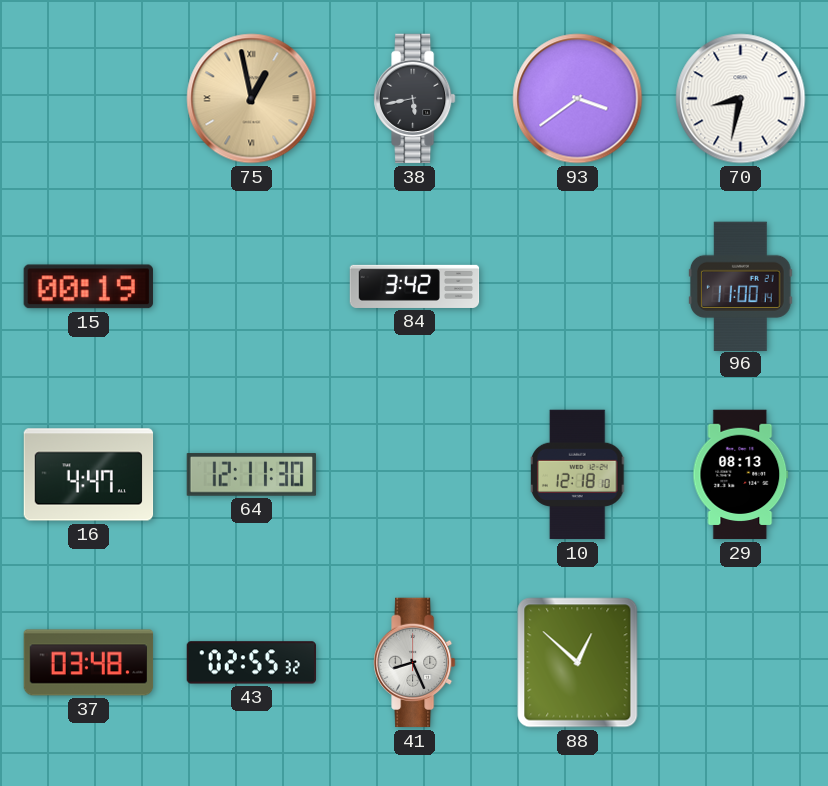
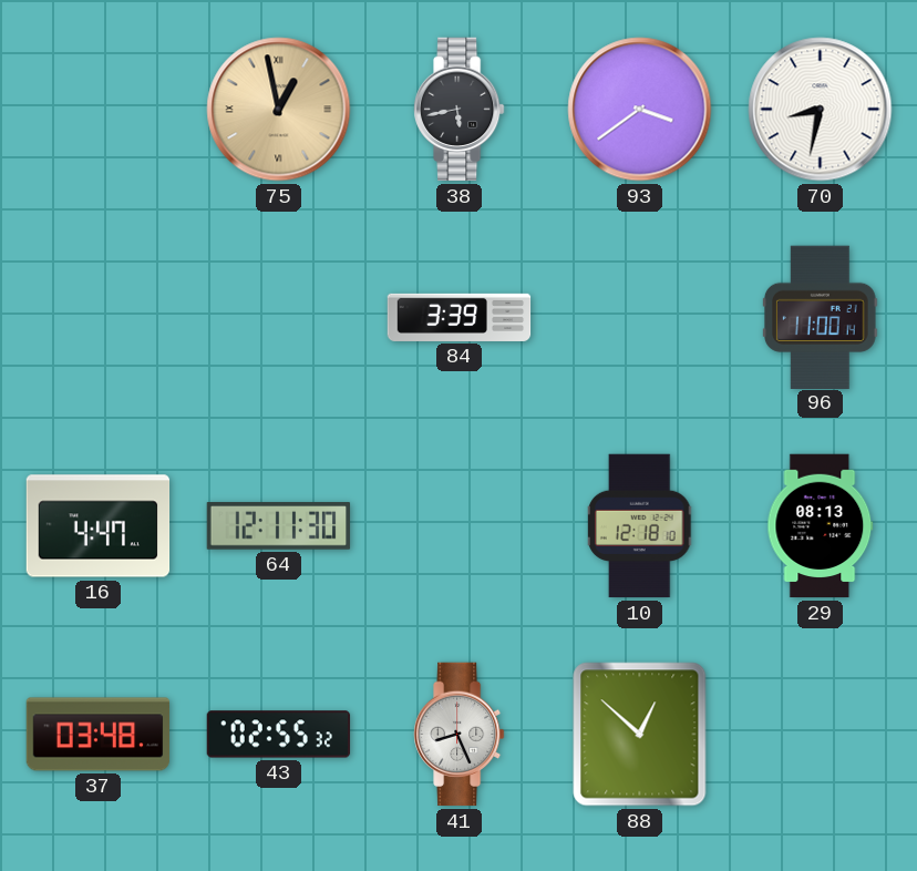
15: 00:19 -> none (88, 287)
84: 3:42 -> 3:39 (460, 317)
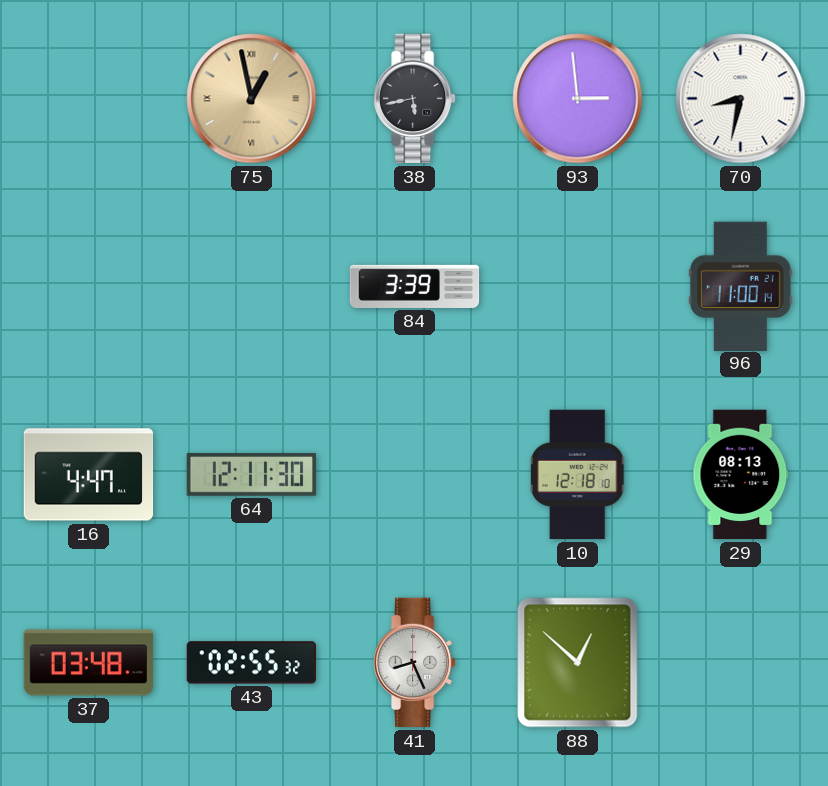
93: 3:39 -> 2:59 (578, 99)
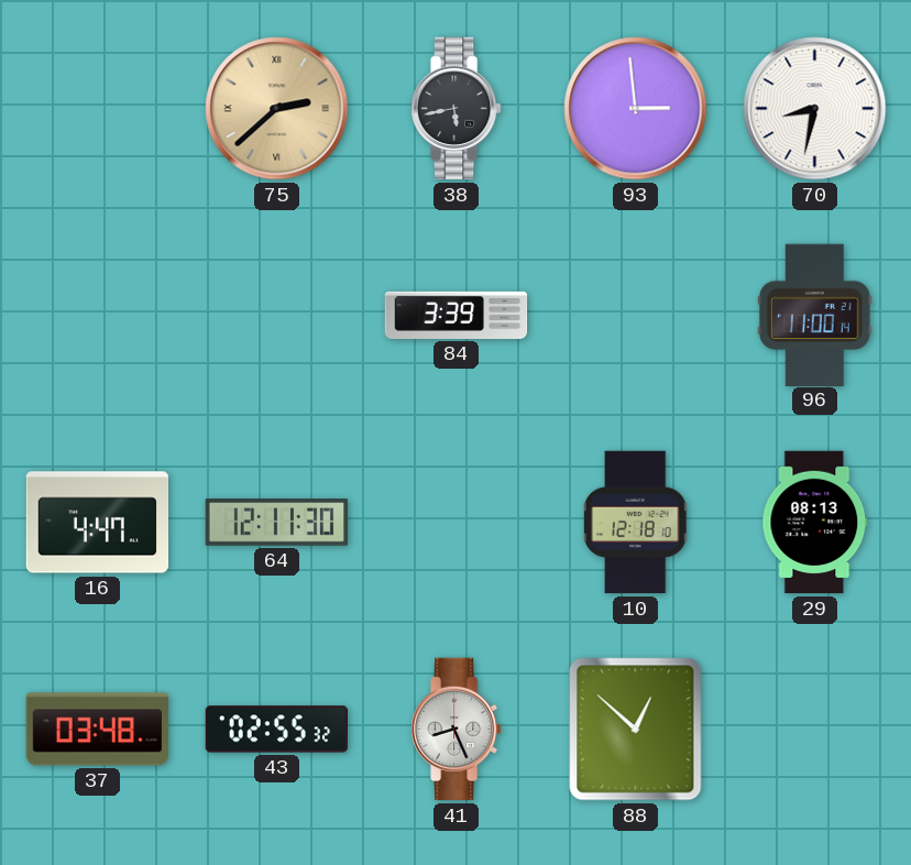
75: 12:58 -> 2:38 (277, 109)
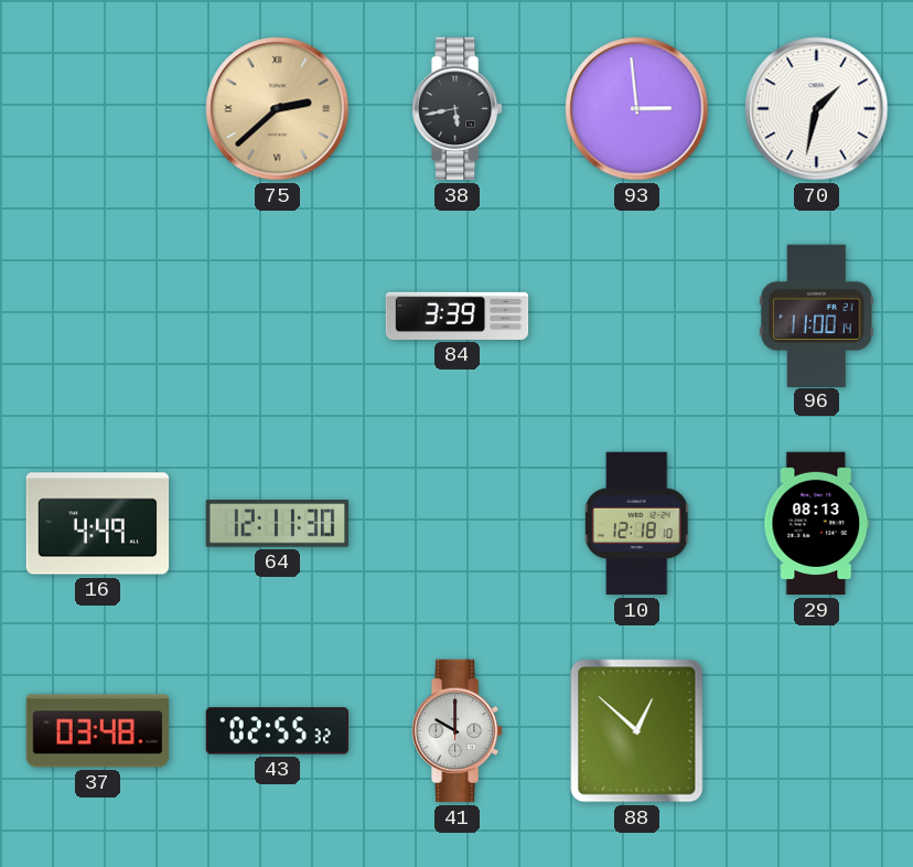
70: 8:32 -> 1:32 (817, 109)
16: 4:47 -> 4:49 (98, 524)
41: 8:26 -> 10:00 (458, 731)
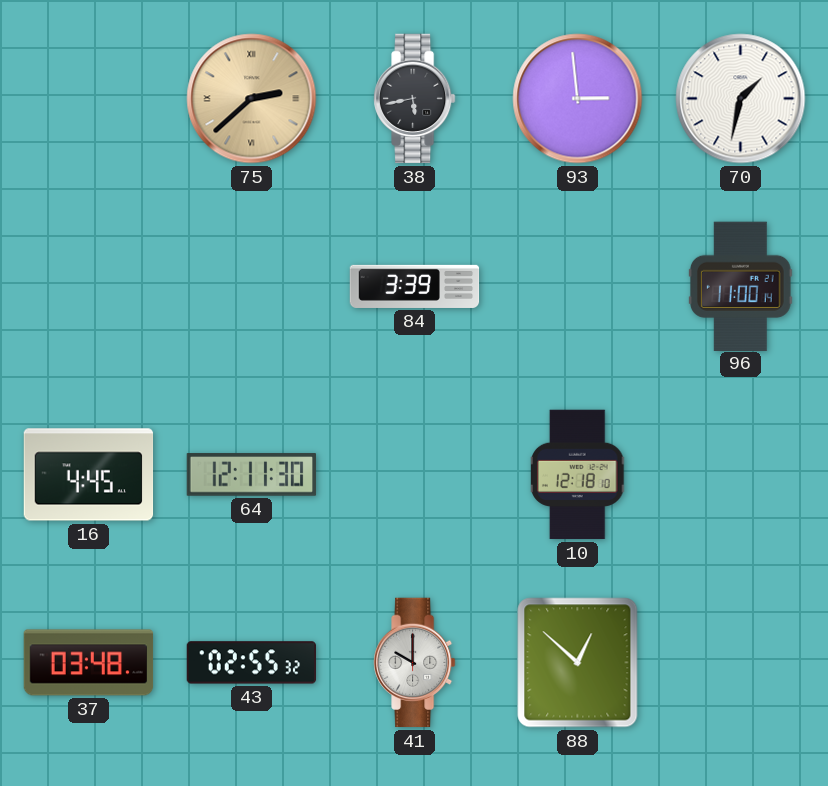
16: 4:49 -> 4:45 (89, 475)
29: 08:13 -> none (817, 524)
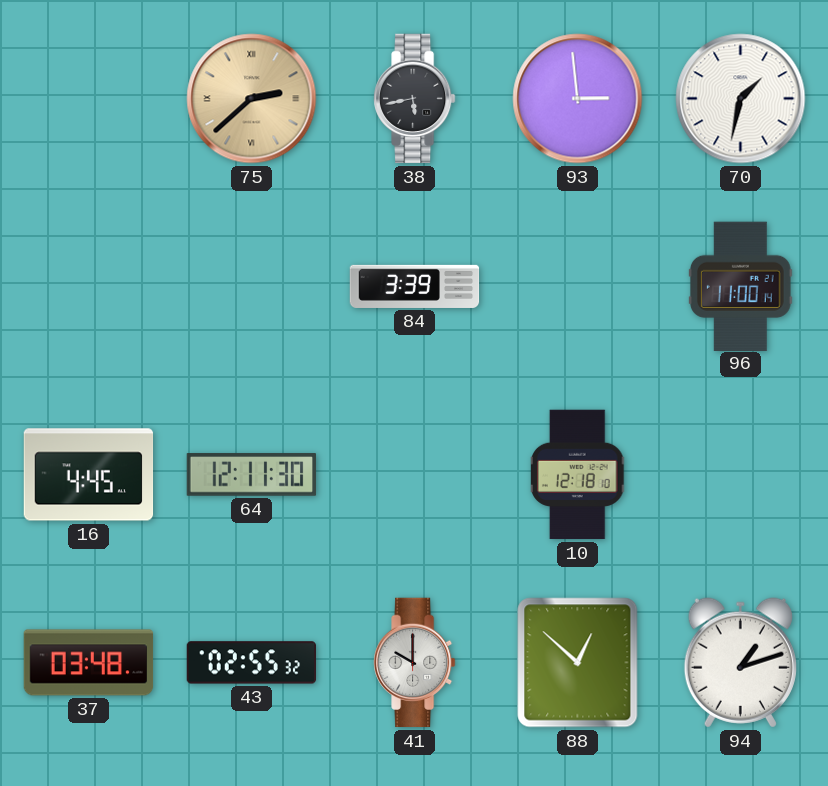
94: none -> 1:12 (740, 663)
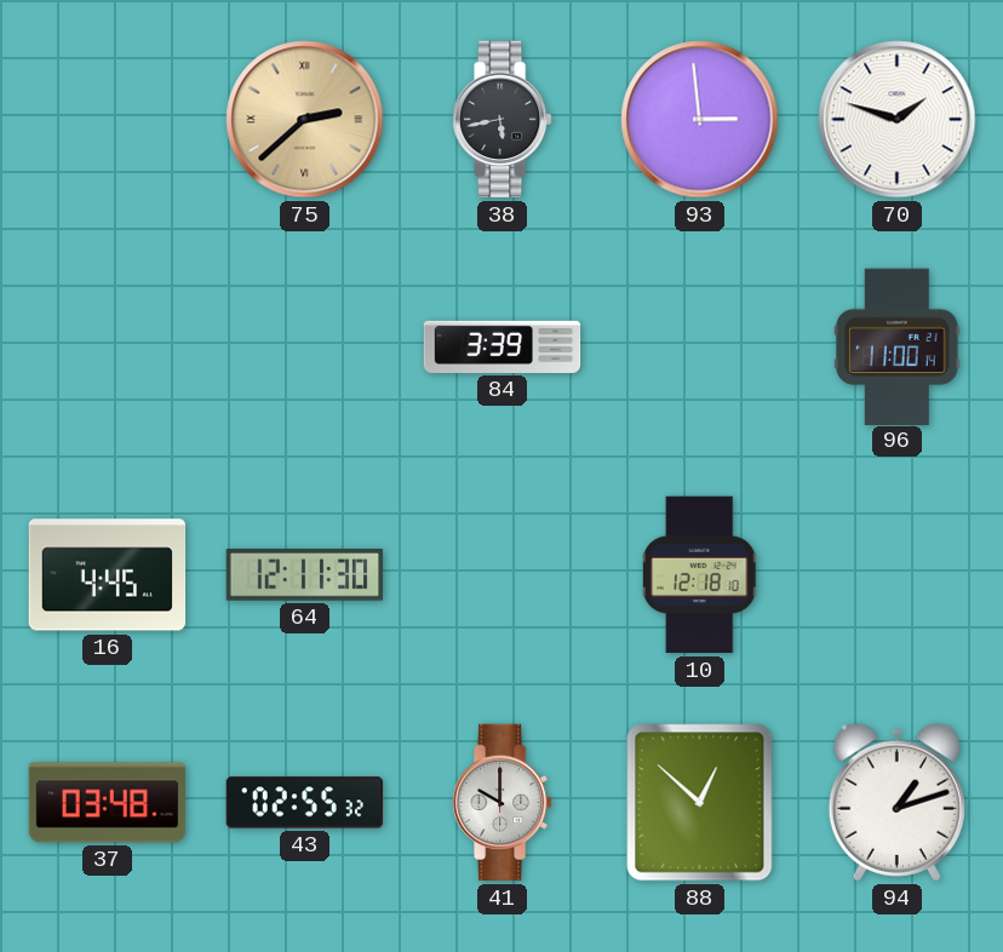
70: 1:32 -> 1:48 (898, 120)
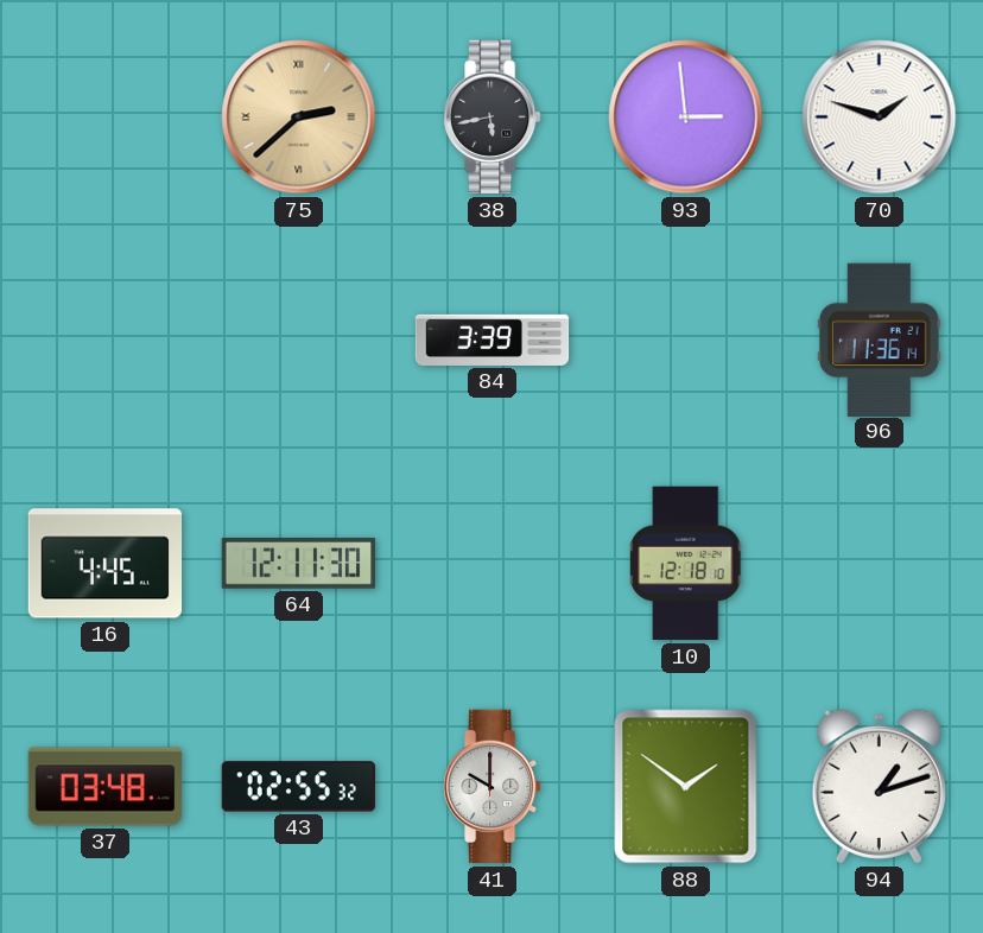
96: 11:00 -> 11:36 (879, 339)
88: 12:52 -> 1:51 (686, 787)
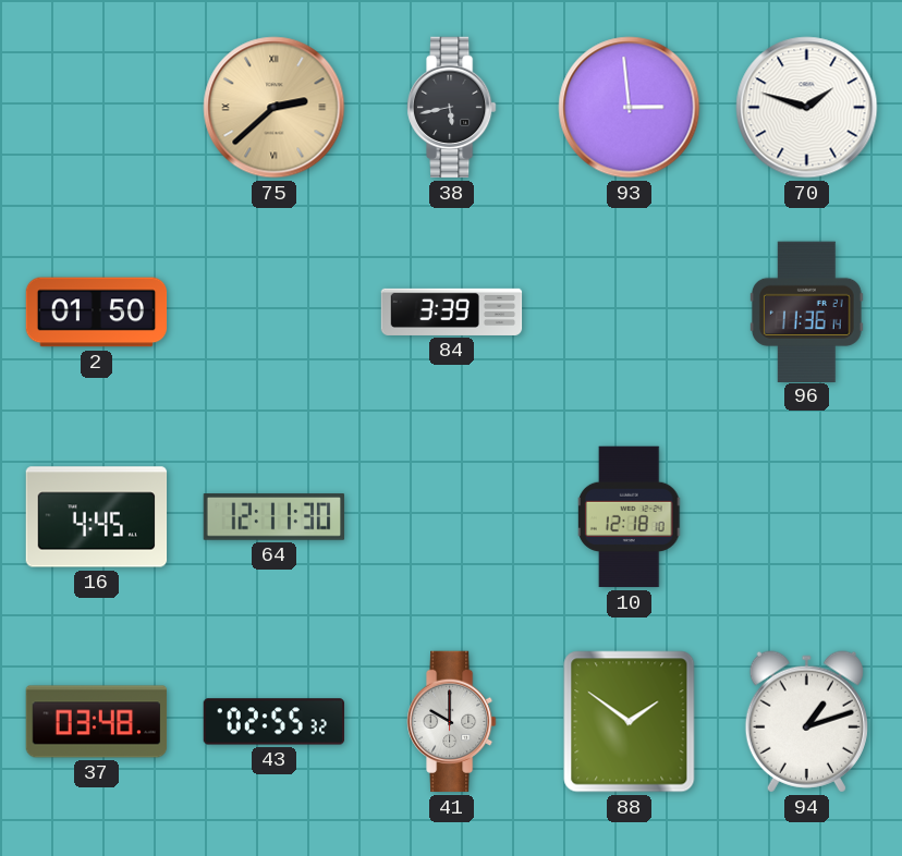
2: none -> 01:50 (97, 313)
